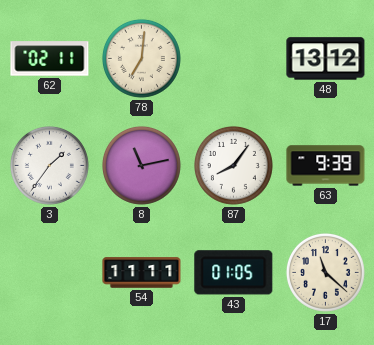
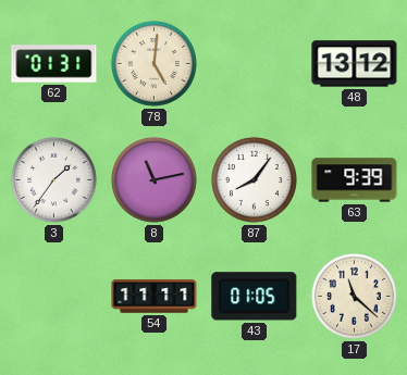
62: 02:11 -> 01:31 (54, 64)
78: 7:01 -> 5:01 (153, 63)
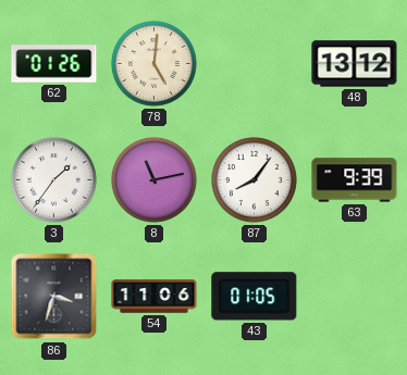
62: 01:31 -> 01:26 (54, 64)
86: none -> 3:33 (54, 297)
54: 11:11 -> 11:06 (155, 297)
17: 11:22 -> none (354, 296)
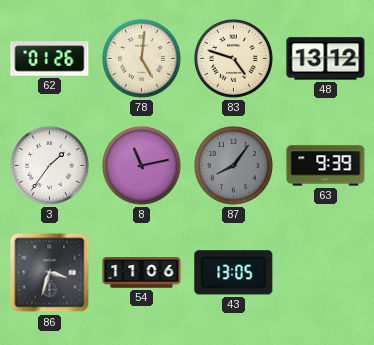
83: none -> 4:48 (233, 58)
87 dial: white -> grey (233, 165)
43: 01:05 -> 13:05 (234, 273)
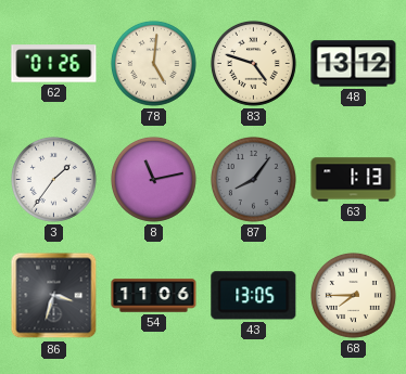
63: 9:39 -> 1:13 (354, 180)
68: none -> 7:45 (353, 295)
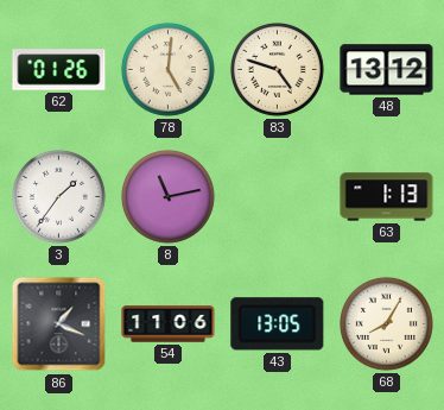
87: 8:06 -> none (253, 179)
86: 3:33 -> 1:19 (59, 324)
68: 7:45 -> 8:05 (386, 323)
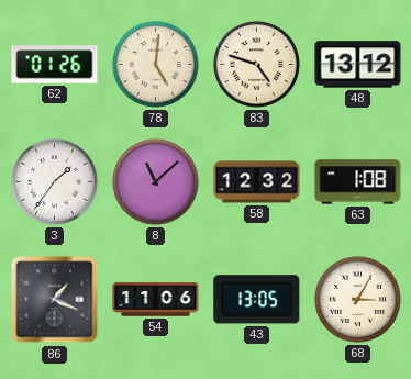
8: 11:13 -> 11:08 (155, 181)
58: none -> 12:32 (257, 182)
63: 1:13 -> 1:08 (358, 182)
68: 8:05 -> 3:05 (357, 299)
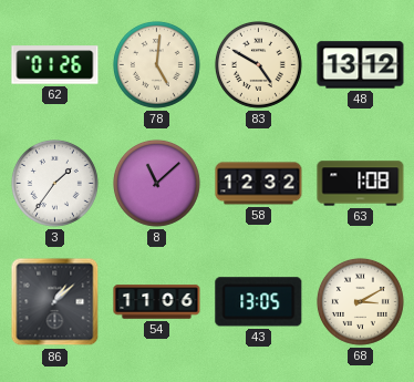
83: 4:48 -> 4:50 (258, 64)
86: 1:19 -> 1:08 (55, 302)
68: 3:05 -> 3:10 (360, 301)
